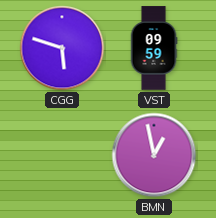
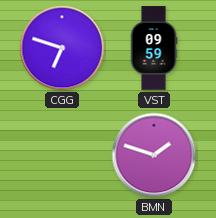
CGG: 5:48 -> 6:48 (62, 48)
BMN: 12:58 -> 1:48 (154, 155)
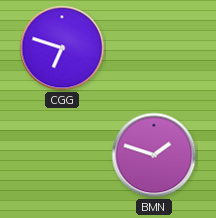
VST: 09:59 -> none (154, 48)
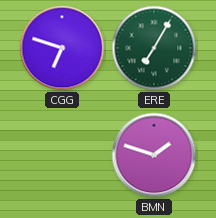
ERE: none -> 7:05 (154, 48)
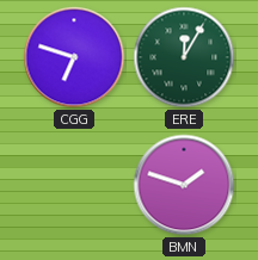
ERE: 7:05 -> 12:05 (184, 57)
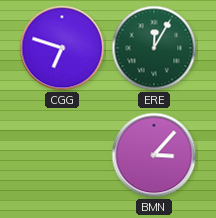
BMN: 1:48 -> 3:07 (154, 155)
